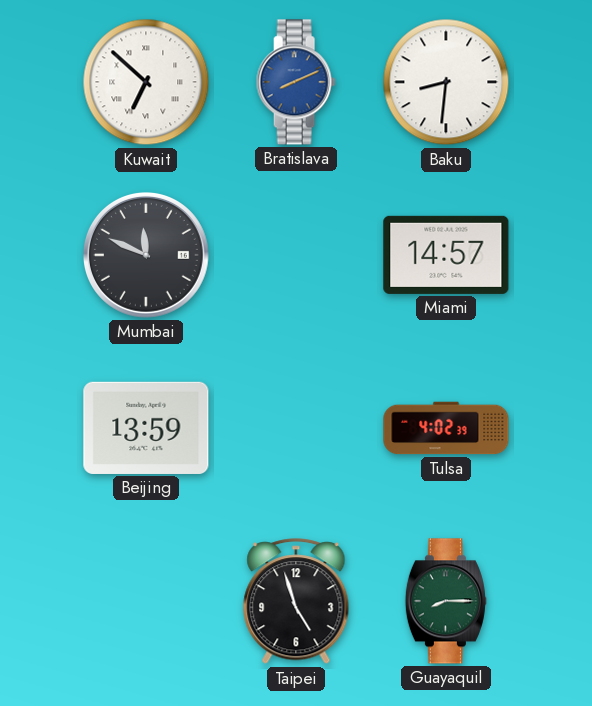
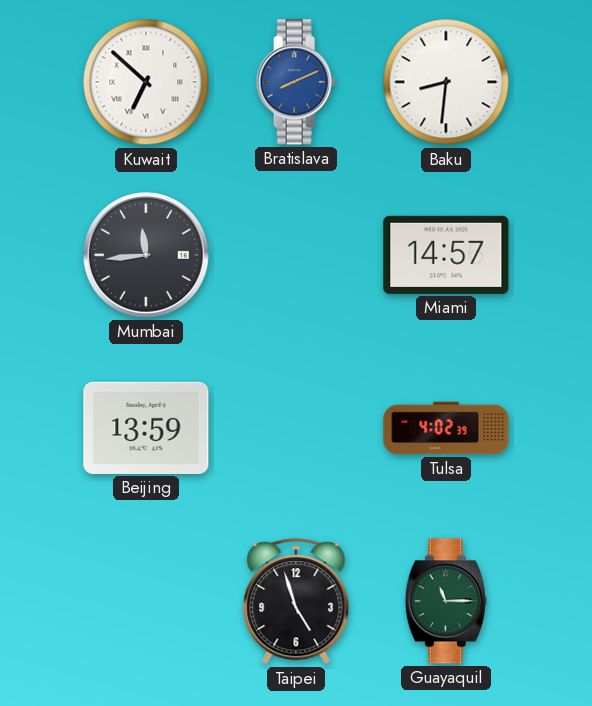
Mumbai: 11:49 -> 11:44 (147, 256)
Guayaquil: 8:15 -> 11:15 (446, 601)
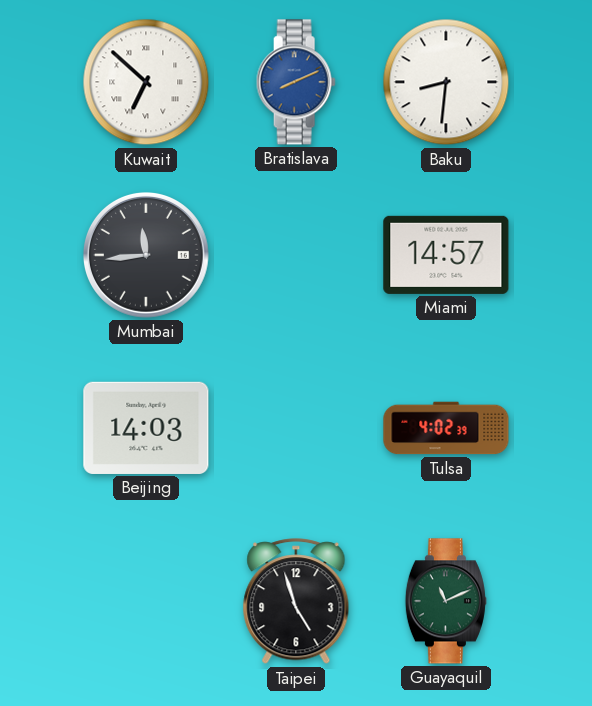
Beijing: 13:59 -> 14:03 (146, 428)
Guayaquil: 11:15 -> 11:11 (446, 601)
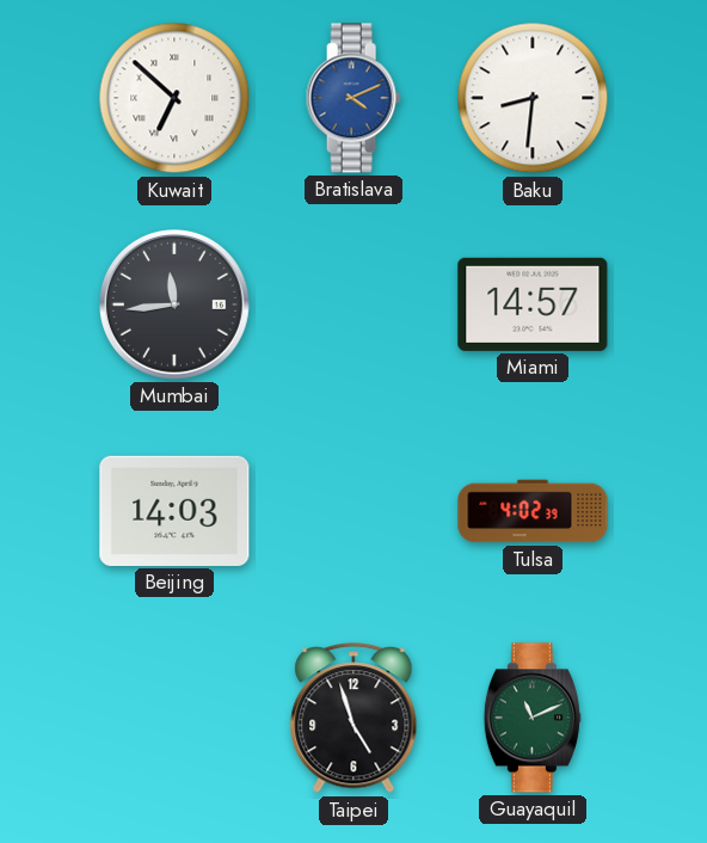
Bratislava: 8:11 -> 4:11 (353, 98)
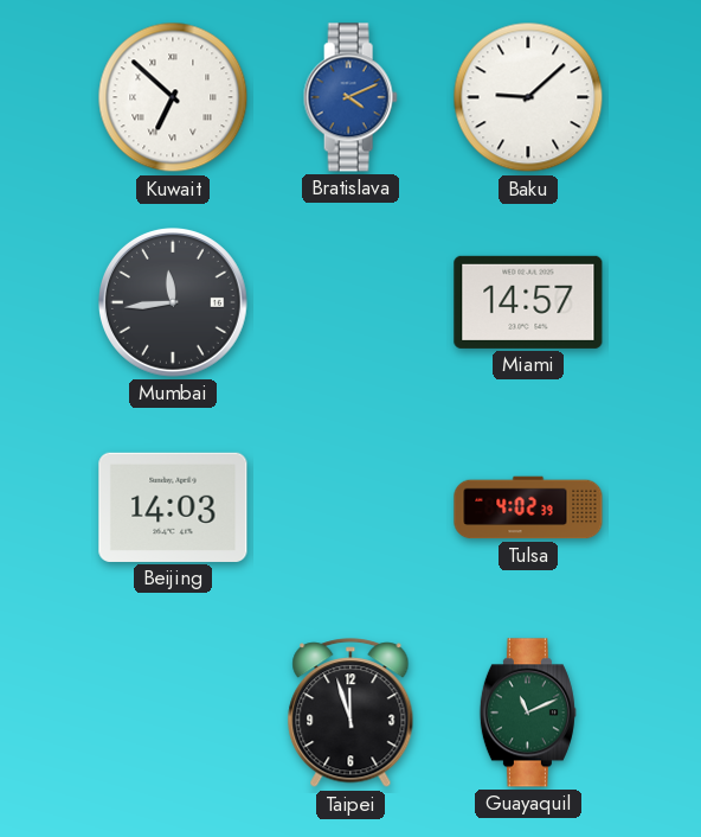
Baku: 8:31 -> 9:08 (528, 97)
Taipei: 4:57 -> 11:57 (350, 714)
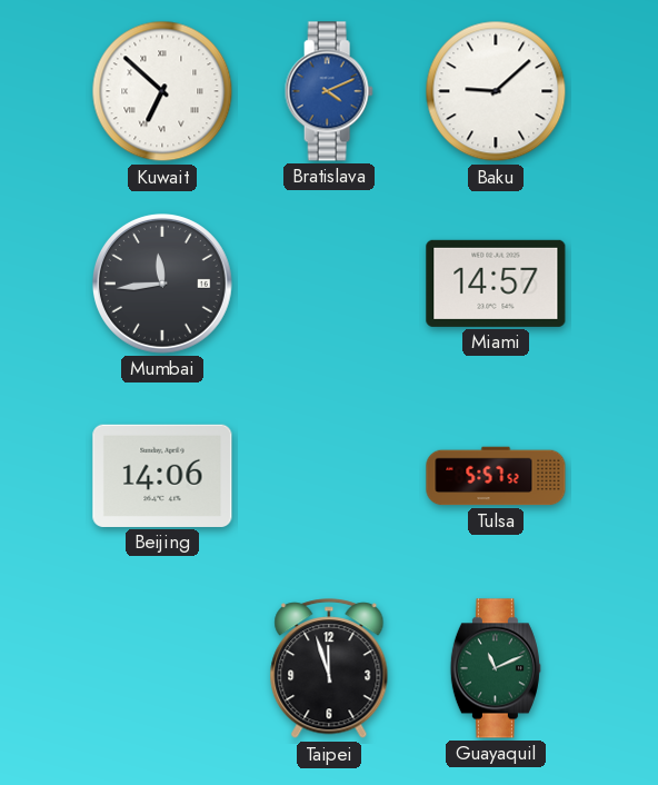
Beijing: 14:03 -> 14:06 (162, 476)
Tulsa: 4:02 -> 5:57 (496, 476)
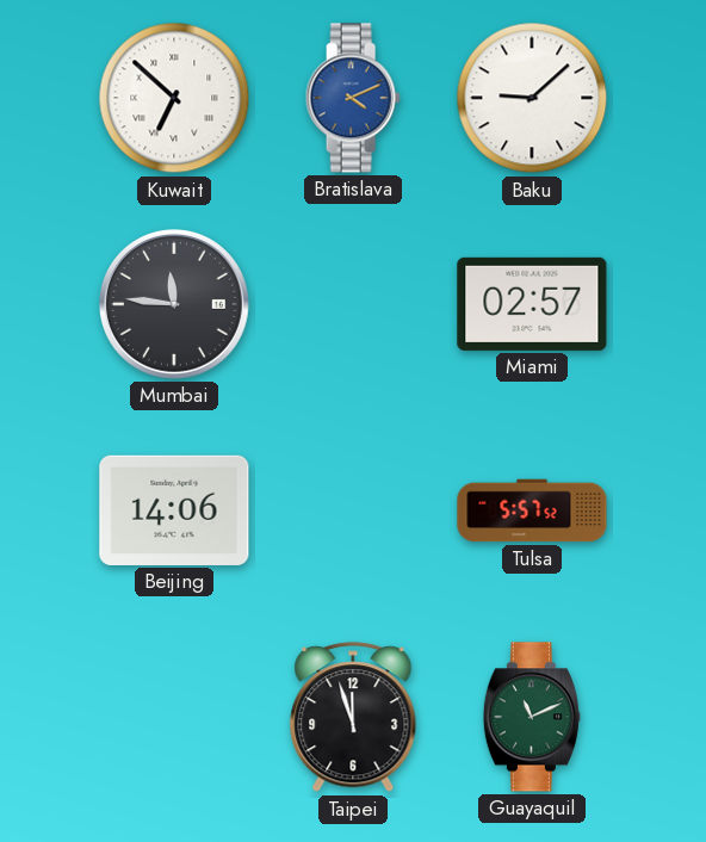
Mumbai: 11:44 -> 11:46 (175, 305)
Miami: 14:57 -> 02:57 (532, 304)
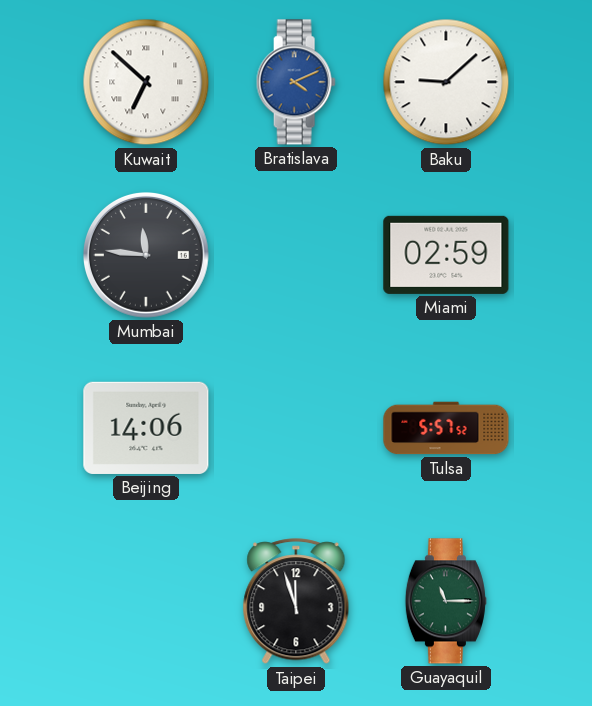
Miami: 02:57 -> 02:59 (446, 255)
Guayaquil: 11:11 -> 11:15 (446, 601)
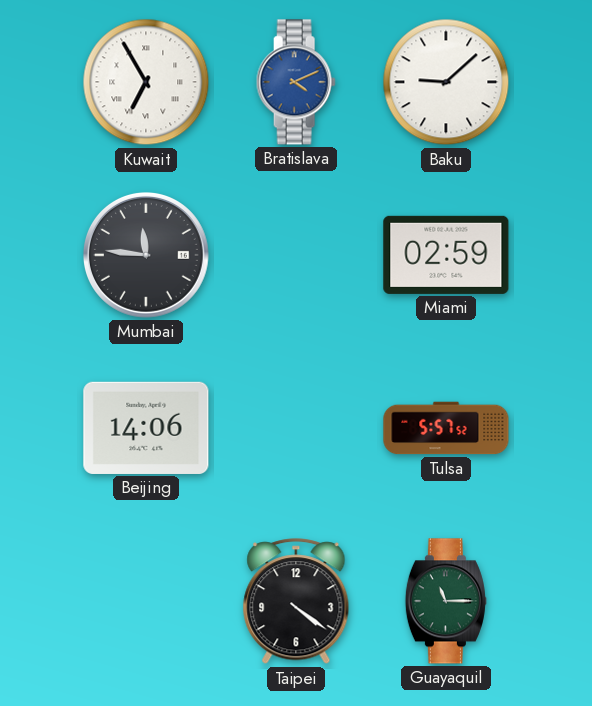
Kuwait: 6:52 -> 6:55 (146, 82)
Taipei: 11:57 -> 4:21 (296, 602)
